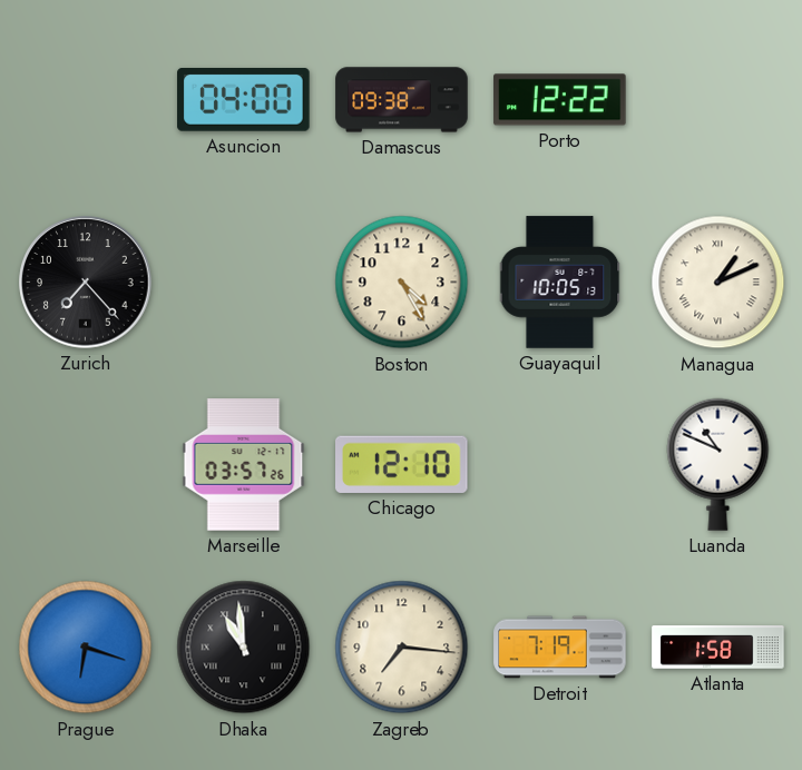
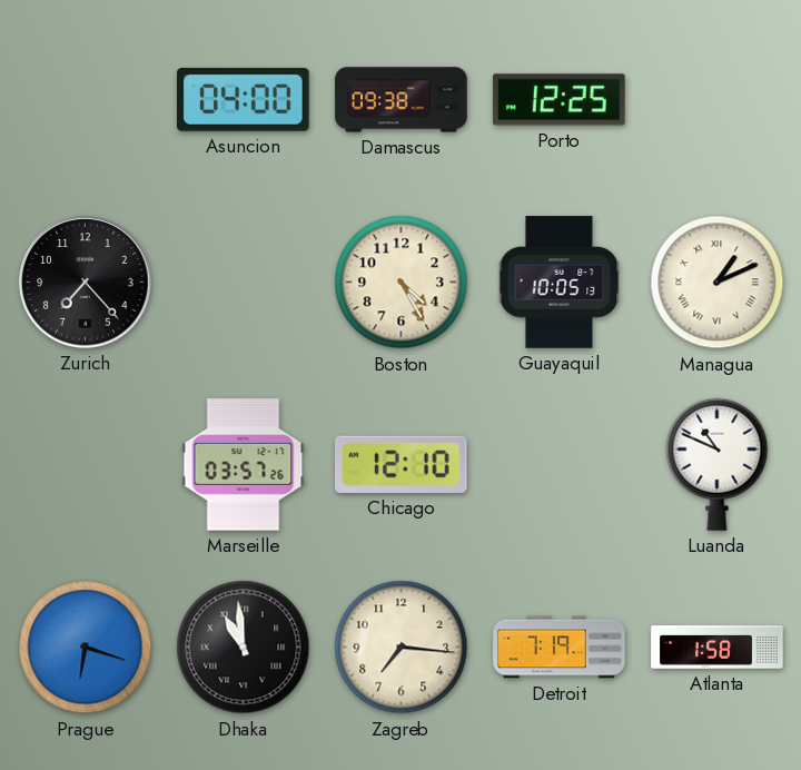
Porto: 12:22 -> 12:25 (560, 100)
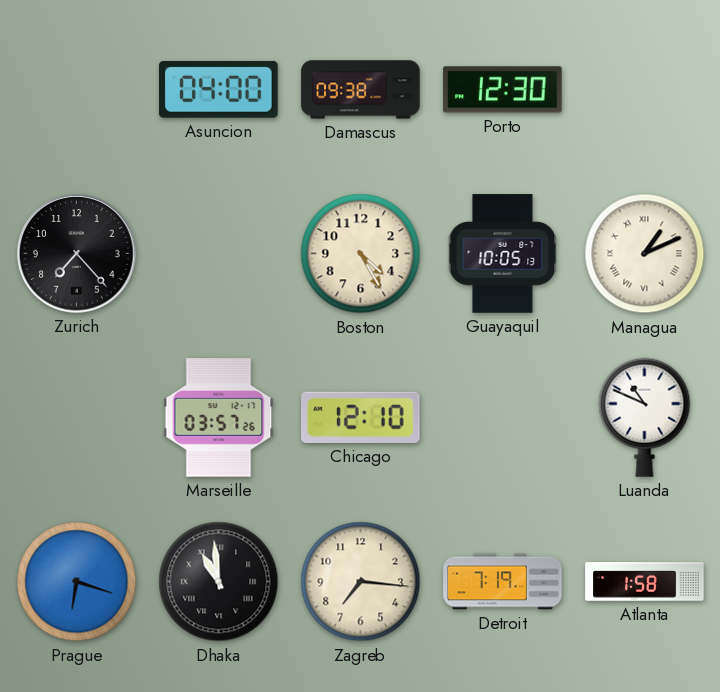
Porto: 12:25 -> 12:30 (503, 90)
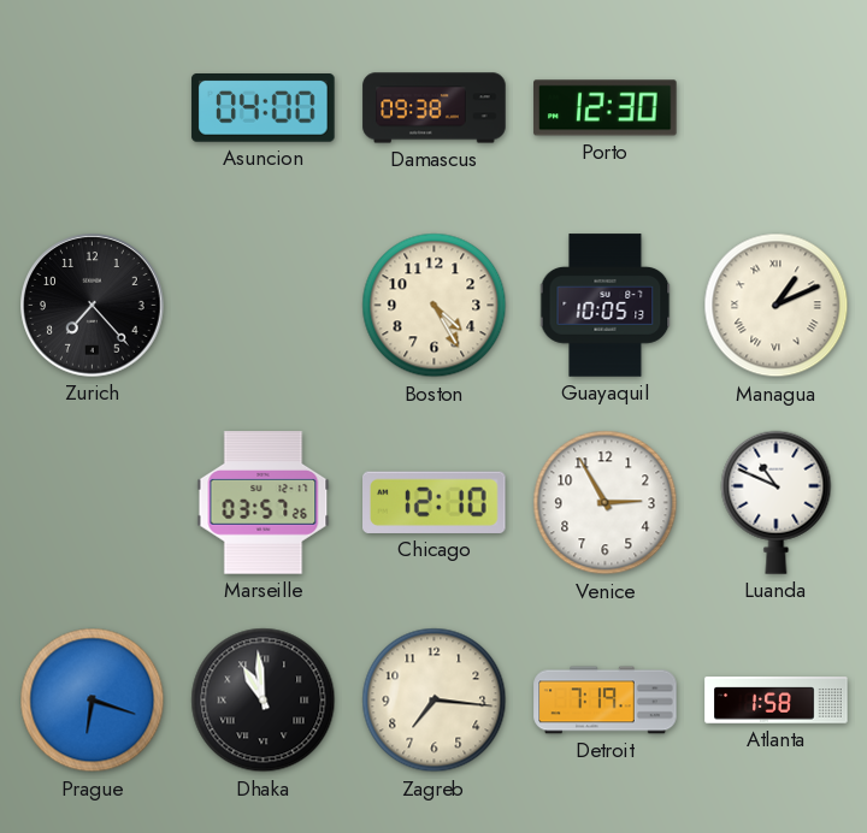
Venice: none -> 2:55 (606, 503)
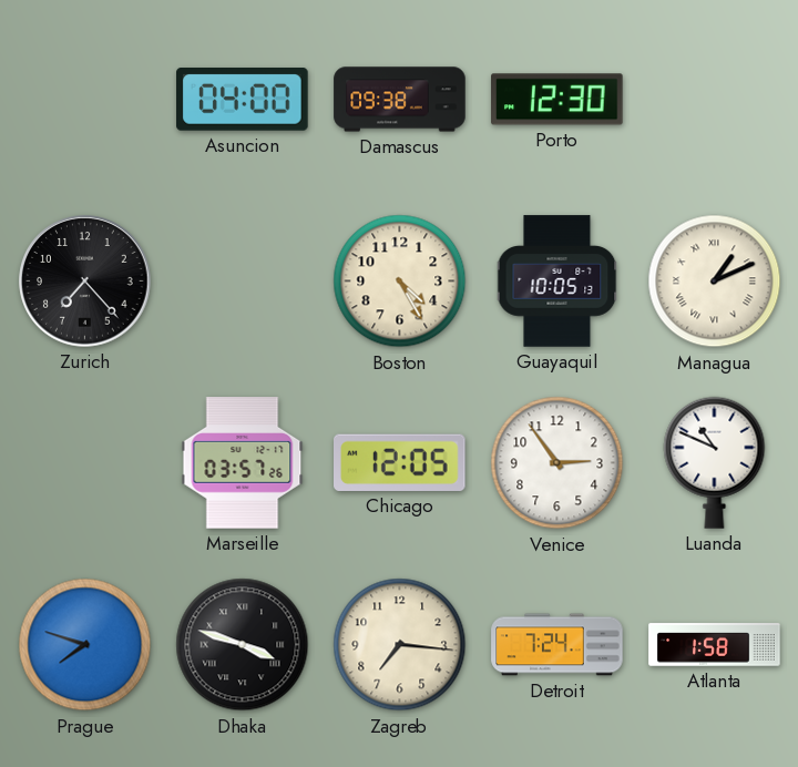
Chicago: 12:10 -> 12:05 (400, 462)
Venice: 2:55 -> 2:54 (557, 463)
Prague: 6:18 -> 7:48 (85, 645)
Dhaka: 10:59 -> 3:48 (243, 645)
Detroit: 7:19 -> 7:24 (557, 645)
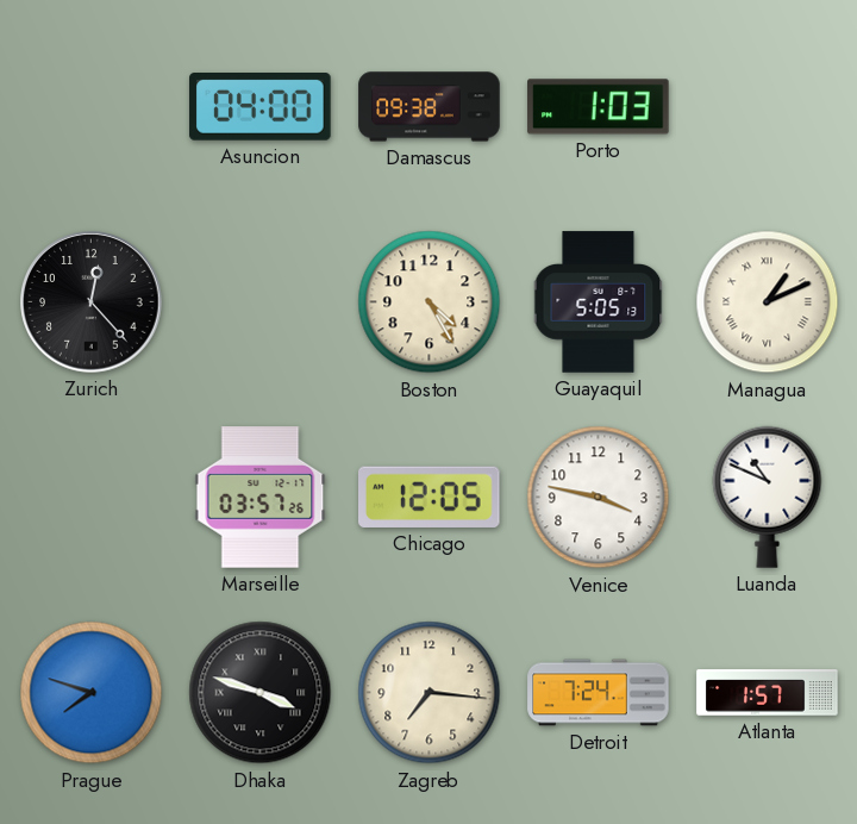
Porto: 12:30 -> 1:03 (599, 107)
Zurich: 7:23 -> 12:23 (92, 302)
Guayaquil: 10:05 -> 5:05 (599, 302)
Venice: 2:54 -> 3:47 (599, 498)
Atlanta: 1:58 -> 1:57 (768, 693)
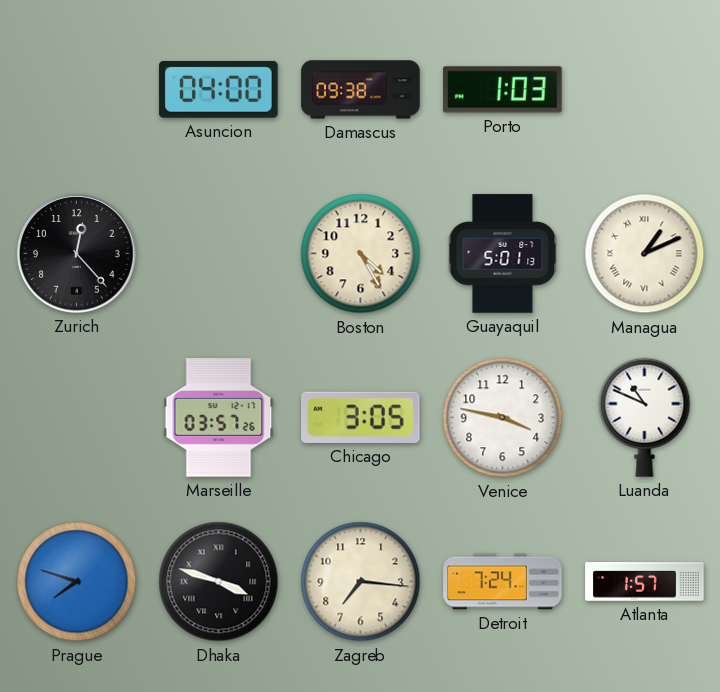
Guayaquil: 5:05 -> 5:01 (503, 254)
Chicago: 12:05 -> 3:05 (361, 417)
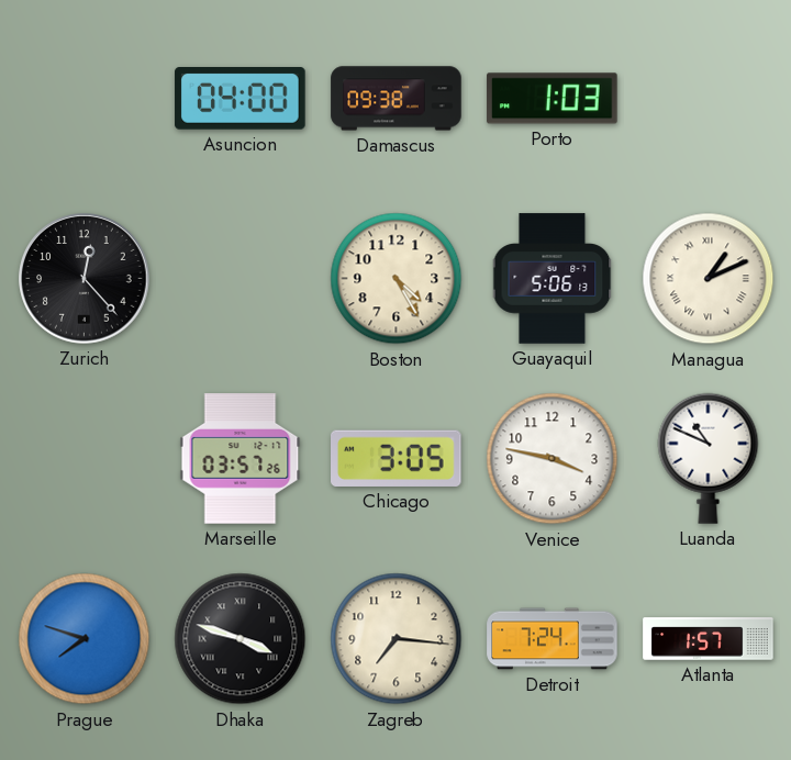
Guayaquil: 5:01 -> 5:06 (553, 279)
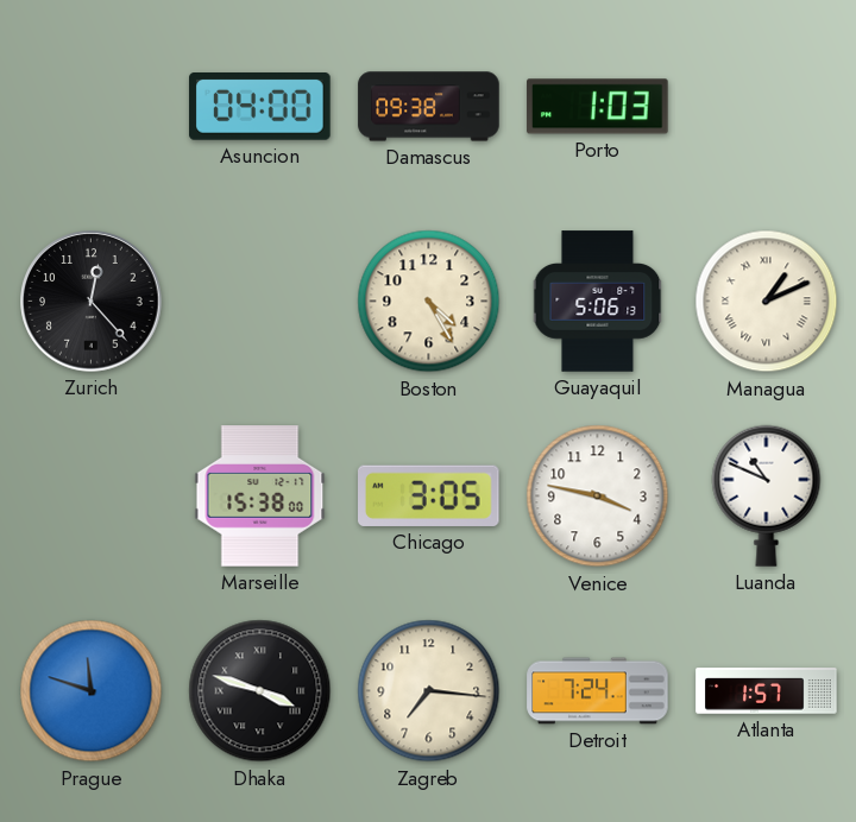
Marseille: 03:57 -> 15:38 (260, 497)
Prague: 7:48 -> 11:48 (92, 691)
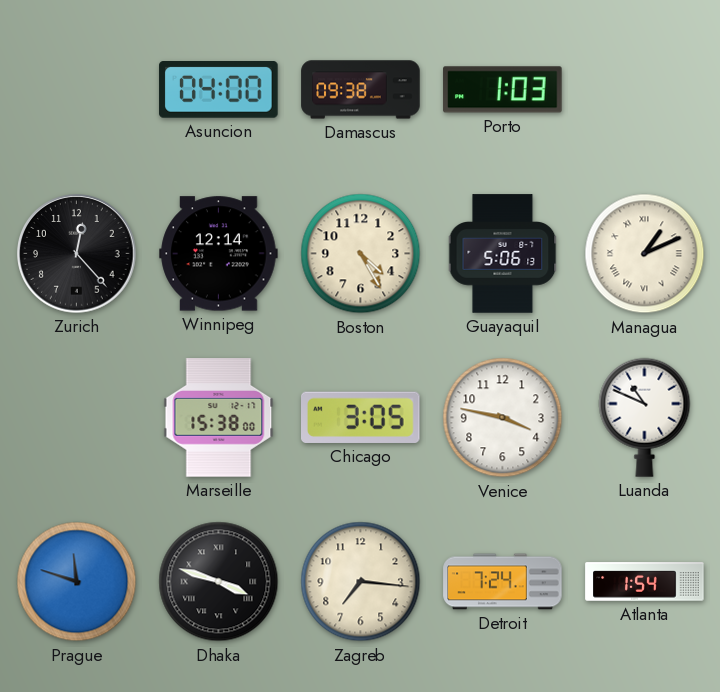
Winnipeg: none -> 12:14 (219, 254)
Atlanta: 1:57 -> 1:54 (645, 582)
